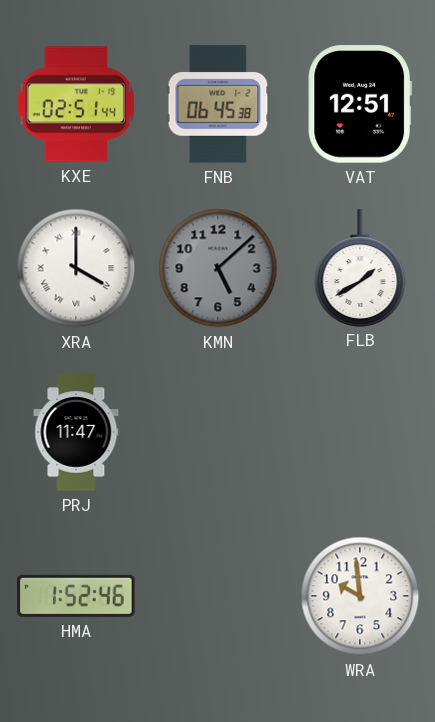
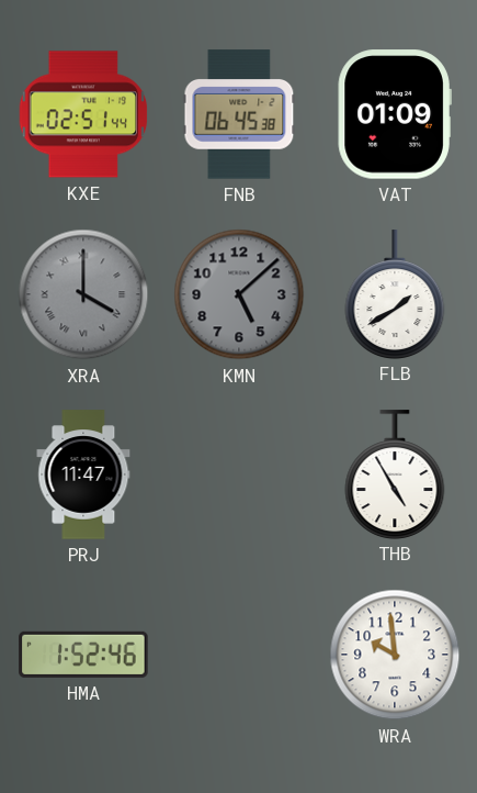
VAT: 12:51 -> 01:09 (395, 114)
XRA dial: white -> grey (83, 294)
THB: none -> 4:55 (395, 474)
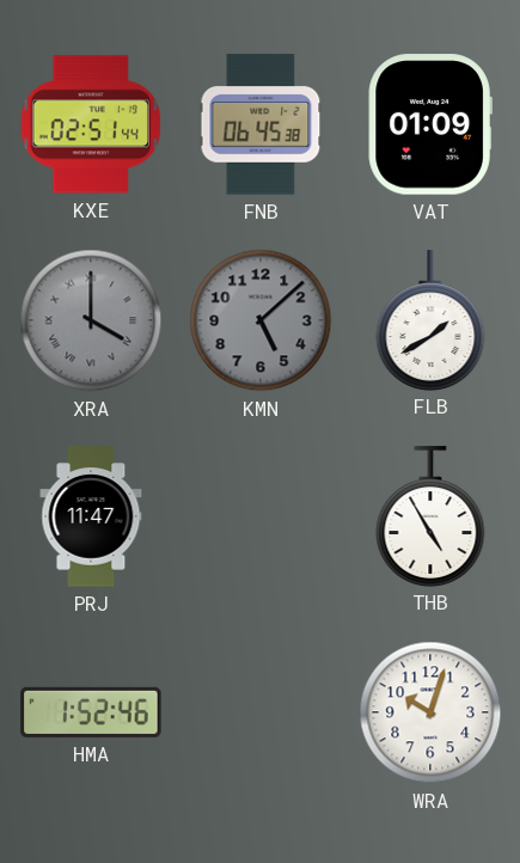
WRA: 9:59 -> 10:03 (430, 712)
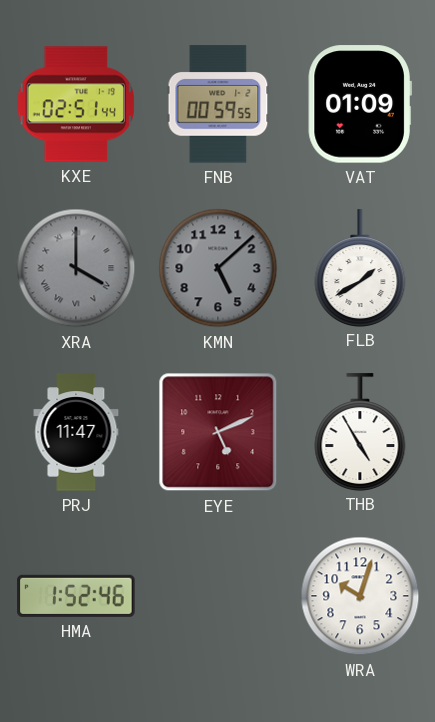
FNB: 06:45 -> 00:59 (218, 104)
EYE: none -> 5:11 (218, 432)
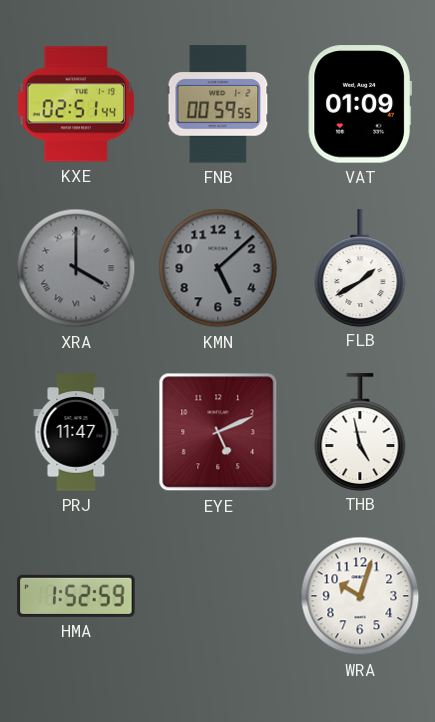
THB: 4:55 -> 4:58 (360, 432)
HMA: 1:52:46 -> 1:52:59 (76, 596)
